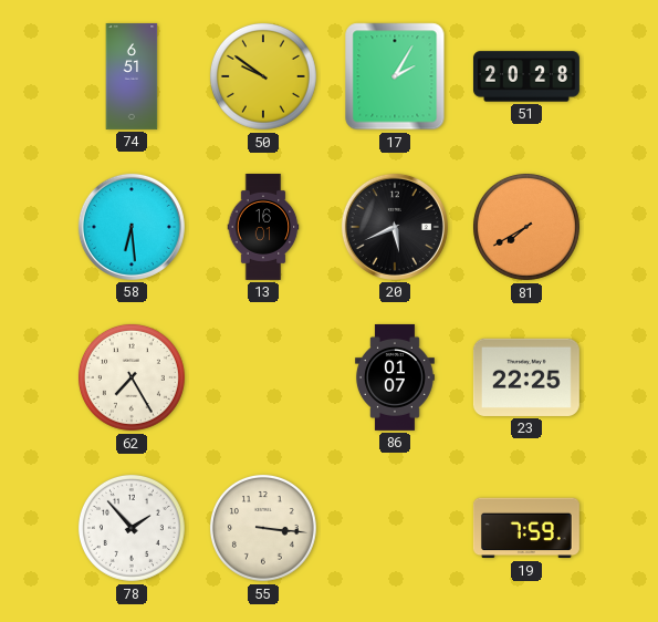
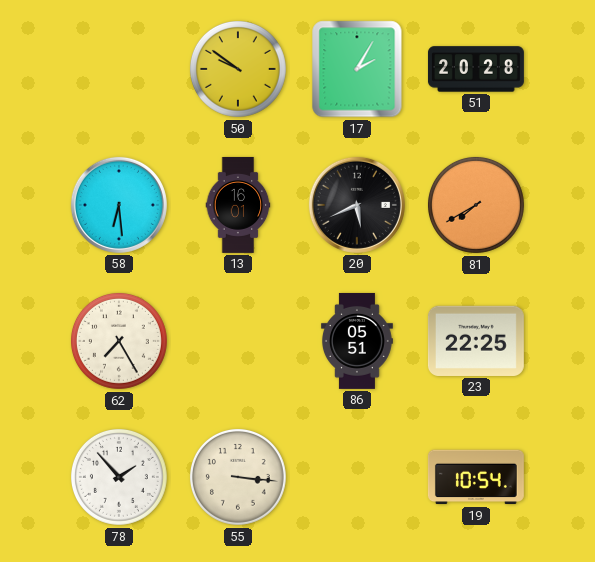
74: 6:51 -> none (132, 76)
86: 01:07 -> 05:51 (357, 341)
19: 7:59 -> 10:54 (476, 477)
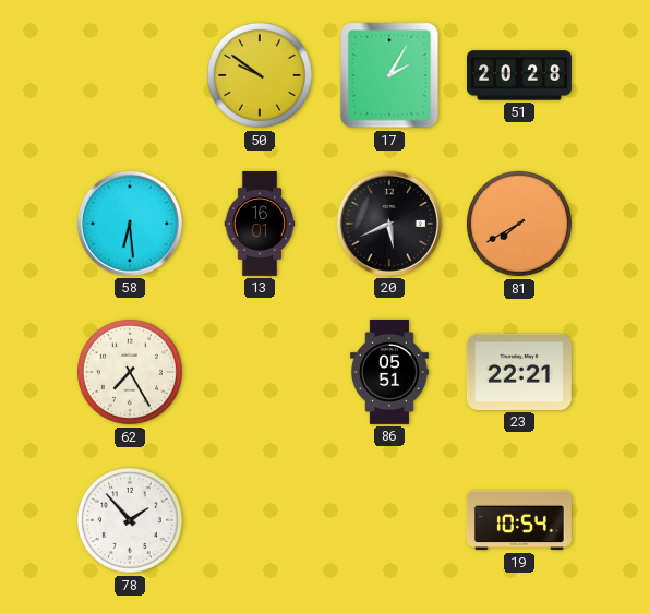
23: 22:25 -> 22:21 (519, 372)
55: 3:16 -> none (238, 477)
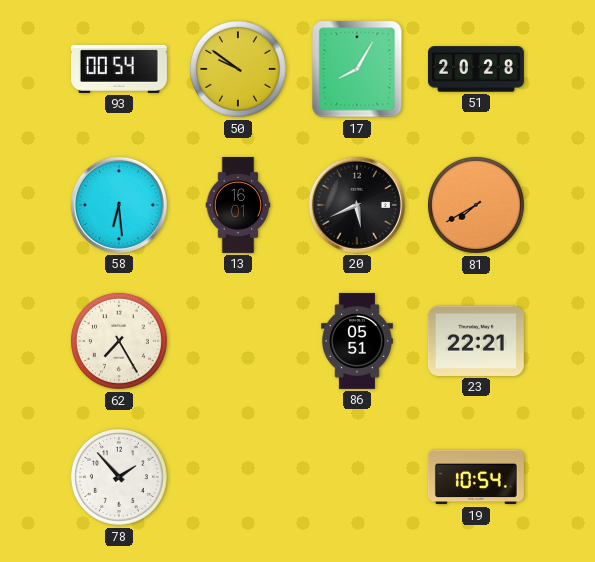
93: none -> 00:54 (119, 69)
17: 2:05 -> 8:05 (357, 69)
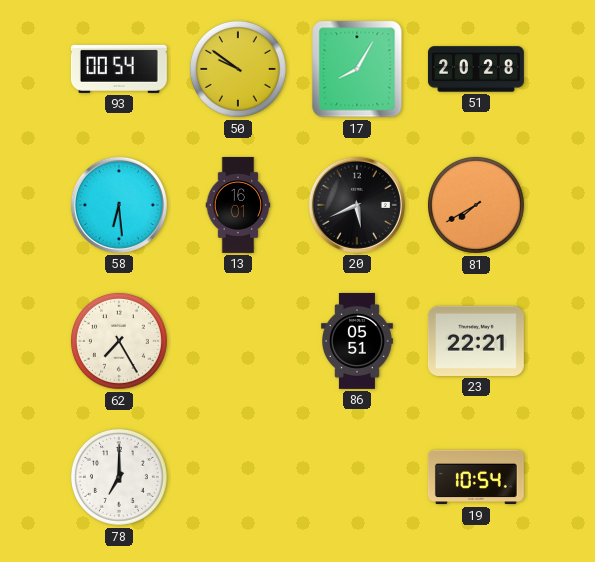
78: 1:53 -> 7:00 (119, 477)
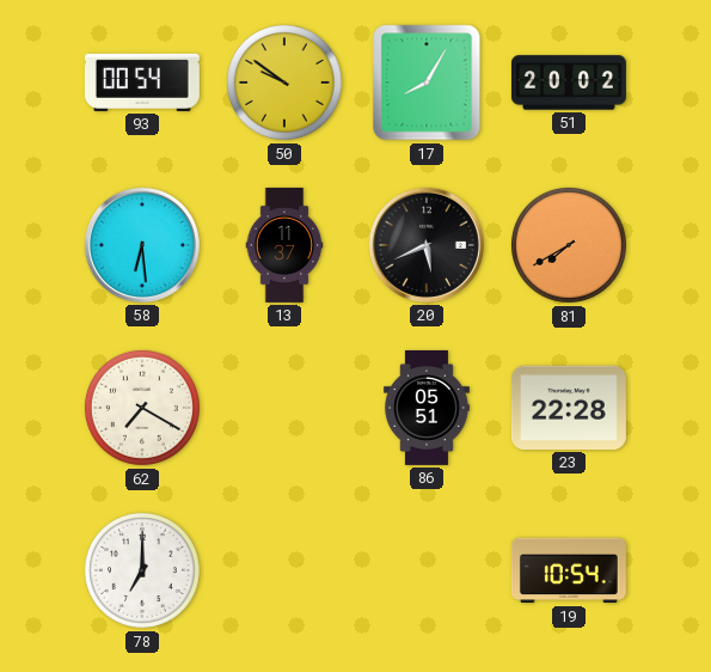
51: 20:28 -> 20:02 (569, 83)
13: 16:01 -> 11:37 (284, 245)
62: 7:25 -> 7:20 (142, 408)
23: 22:21 -> 22:28 (569, 408)
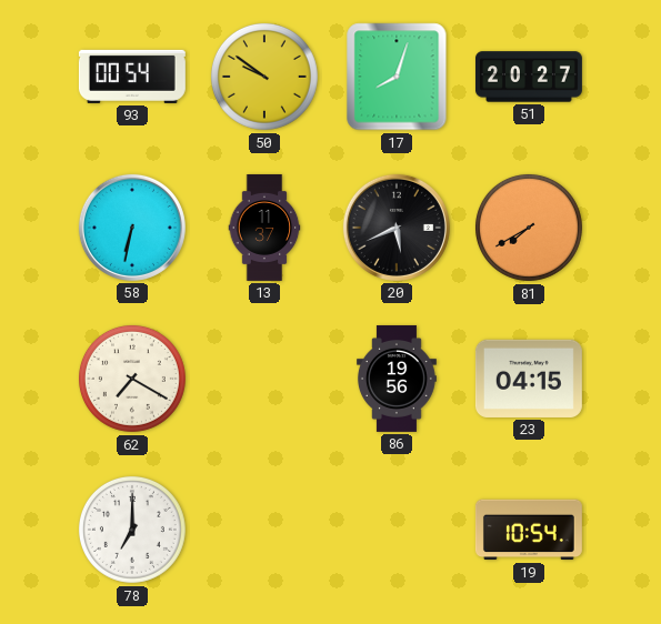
17: 8:05 -> 8:03 (397, 77)
51: 20:02 -> 20:27 (529, 77)
58: 6:29 -> 6:32 (132, 228)
86: 05:51 -> 19:56 (397, 379)
23: 22:28 -> 04:15 (529, 379)
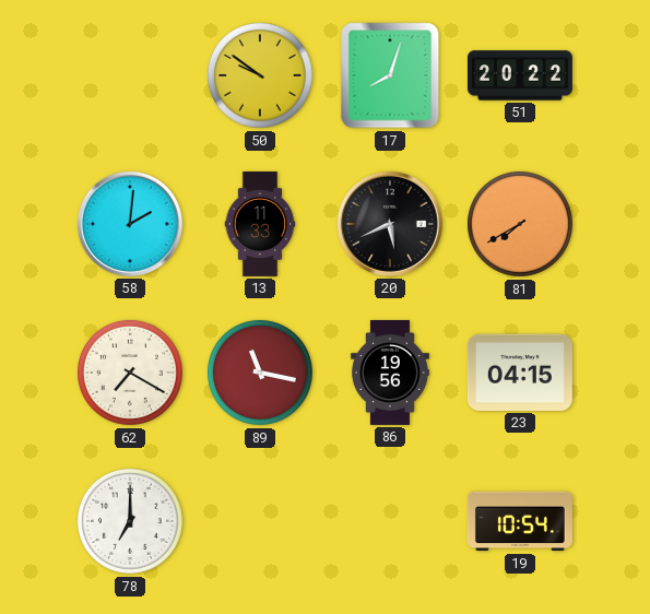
93: 00:54 -> none (132, 77)
51: 20:27 -> 20:22 (520, 75)
58: 6:32 -> 2:01 (130, 224)
13: 11:37 -> 11:33 (260, 224)
89: none -> 11:17 (260, 373)
